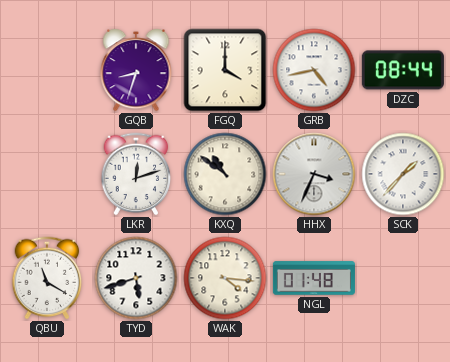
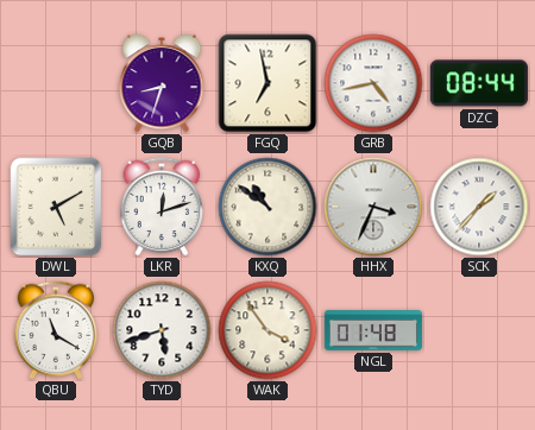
FGQ: 4:00 -> 6:58 (267, 83)
DWL: none -> 5:10 (56, 207)
WAK: 4:16 -> 3:54 (267, 330)
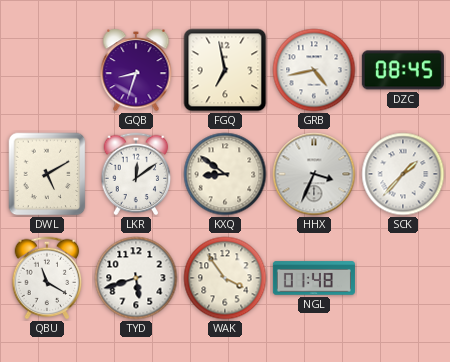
DZC: 08:44 -> 08:45 (403, 70)
LKR: 12:12 -> 12:09 (136, 174)
KXQ: 10:51 -> 8:51 (225, 174)
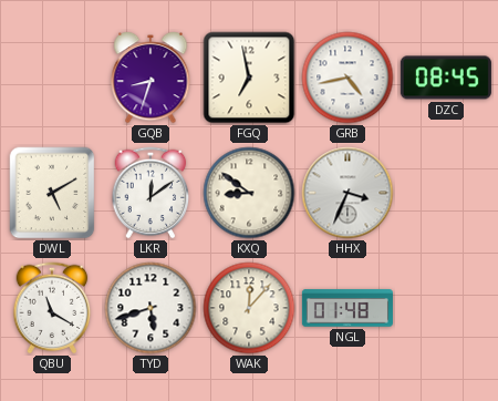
SCK: 1:37 -> none (403, 174)
WAK: 3:54 -> 12:07 (249, 308)
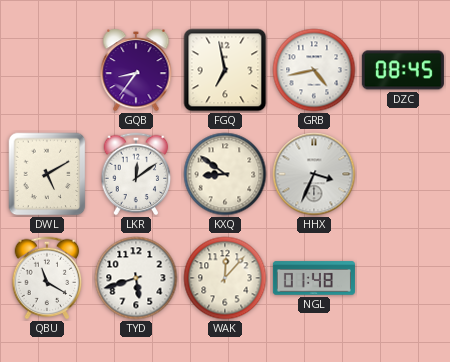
GQB: 8:33 -> 8:36 (136, 70)
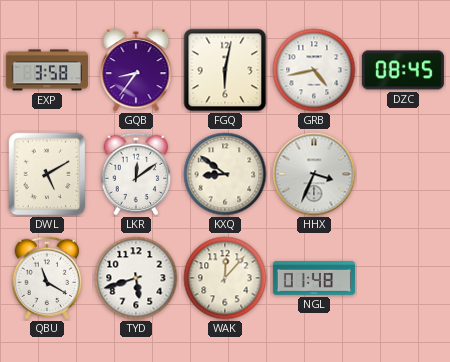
EXP: none -> 3:58 (47, 70)
FGQ: 6:58 -> 6:02 (225, 70)
